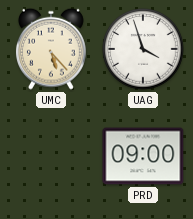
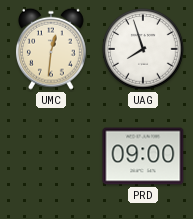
UMC: 5:23 -> 12:31 (51, 49)
UAG: 3:57 -> 7:57 (144, 50)
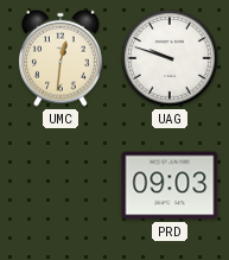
UAG: 7:57 -> 9:48 (171, 59)
PRD: 09:00 -> 09:03 (170, 185)
